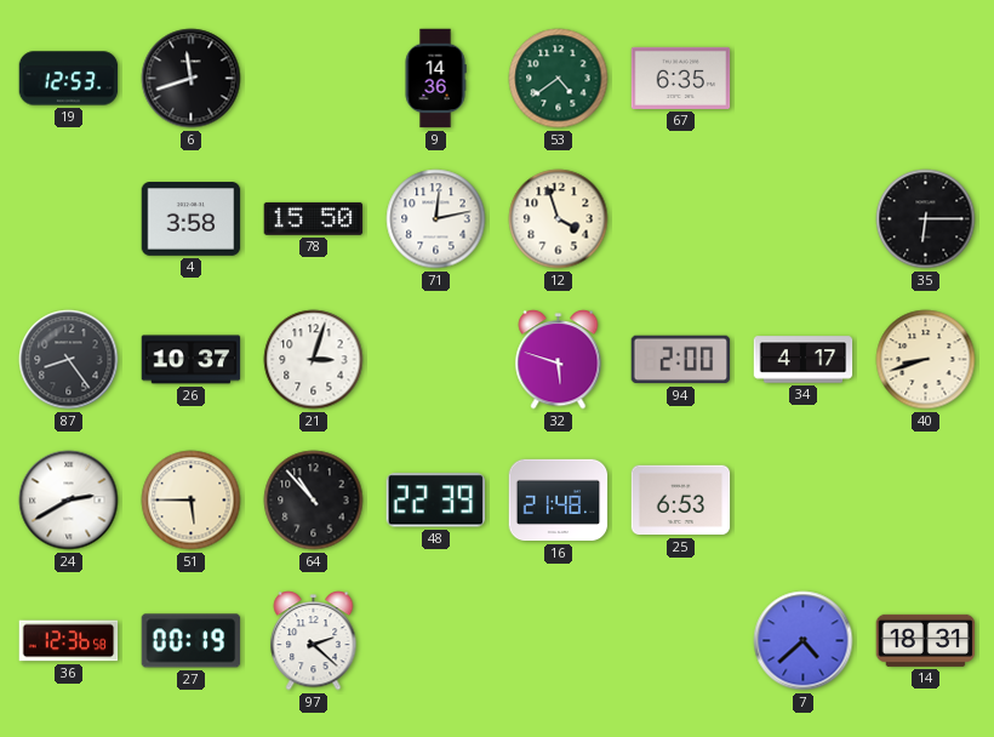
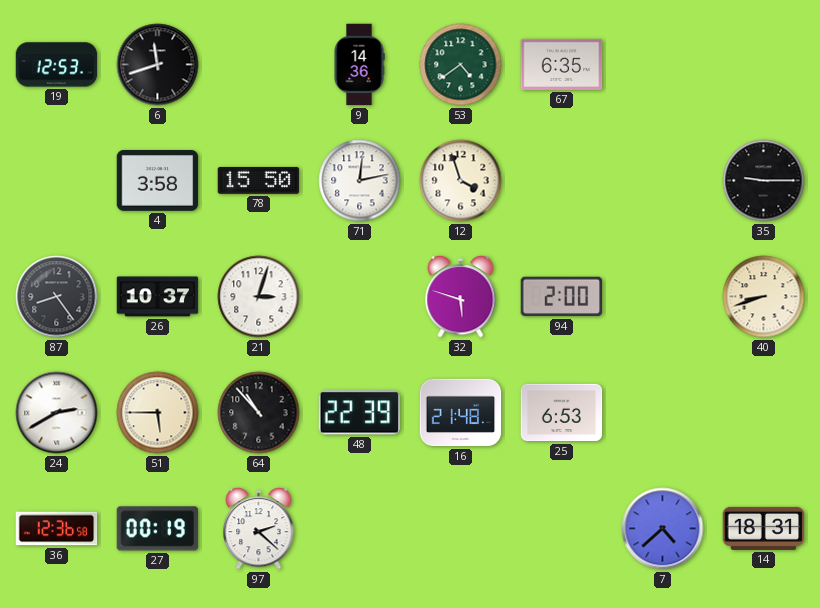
35: 6:15 -> 9:15 (764, 181)
34: 4:17 -> none (804, 360)
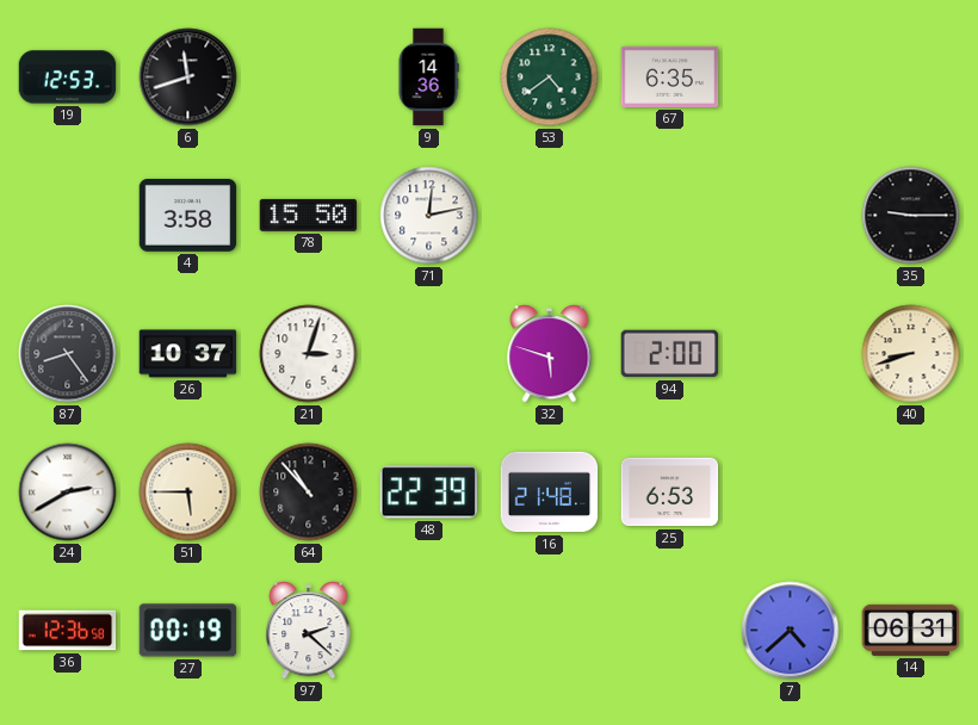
12: 3:57 -> none (461, 181)
14: 18:31 -> 06:31 (911, 630)
